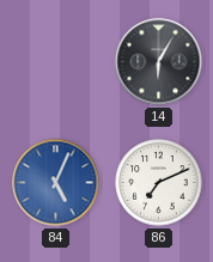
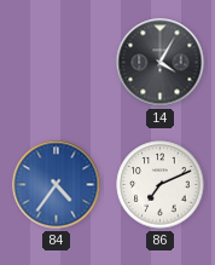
14: 6:05 -> 4:05 (161, 63)
84: 5:04 -> 4:36 (57, 185)
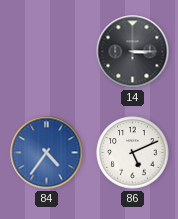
14: 4:05 -> 3:15 (133, 52)
86: 7:11 -> 5:11 (133, 153)
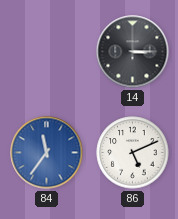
84: 4:36 -> 11:36 (47, 153)
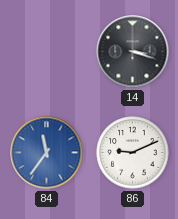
14: 3:15 -> 3:18 (133, 52)
86: 5:11 -> 9:11 (133, 153)
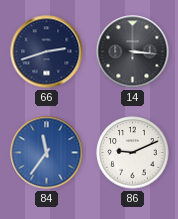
66: none -> 2:42 (47, 52)
14: 3:18 -> 3:16 (133, 52)
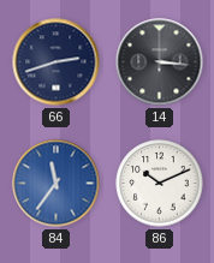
86: 9:11 -> 10:11 (160, 184)
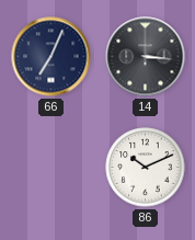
66: 2:42 -> 7:04 (51, 57)
84: 11:36 -> none (57, 184)
